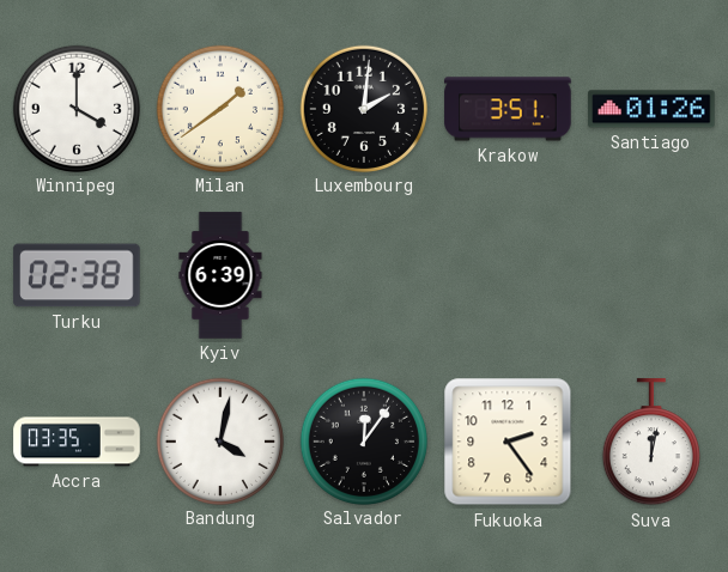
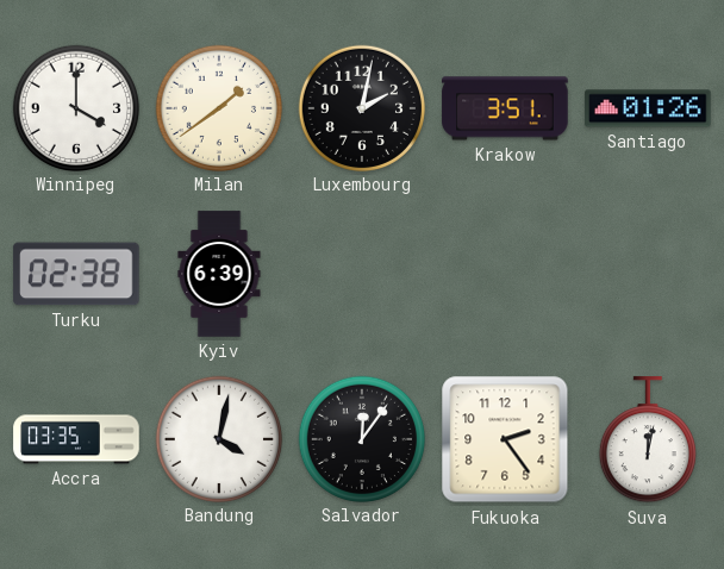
Luxembourg: 2:01 -> 2:02 (361, 107)
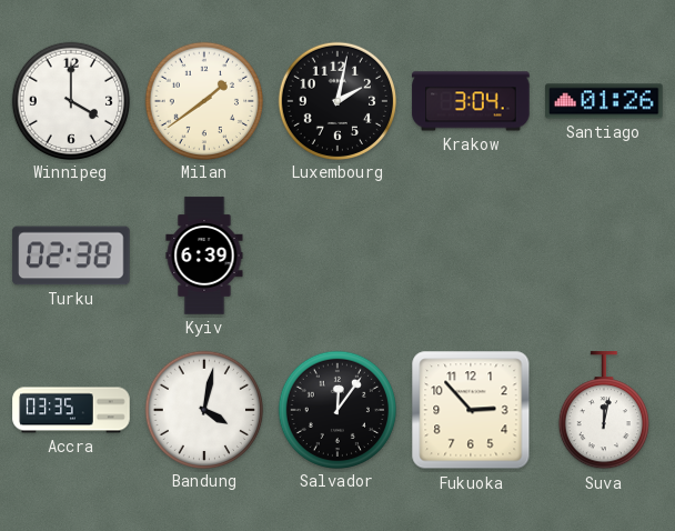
Krakow: 3:51 -> 3:04 (471, 101)
Fukuoka: 2:24 -> 2:53 (471, 410)
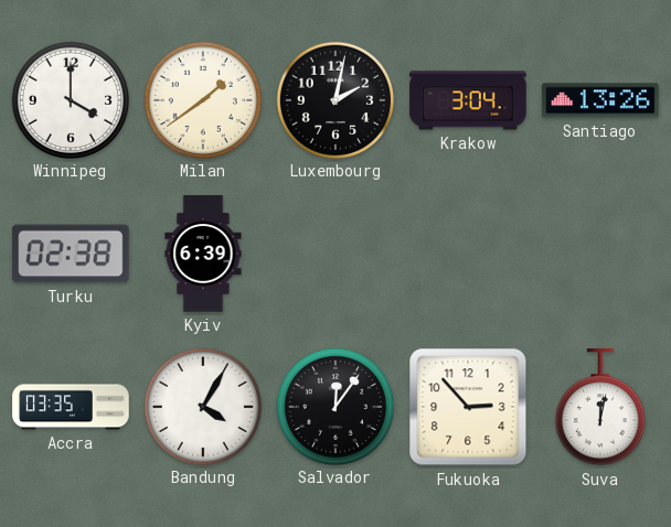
Santiago: 01:26 -> 13:26 (600, 100)
Bandung: 4:02 -> 4:05 (202, 406)
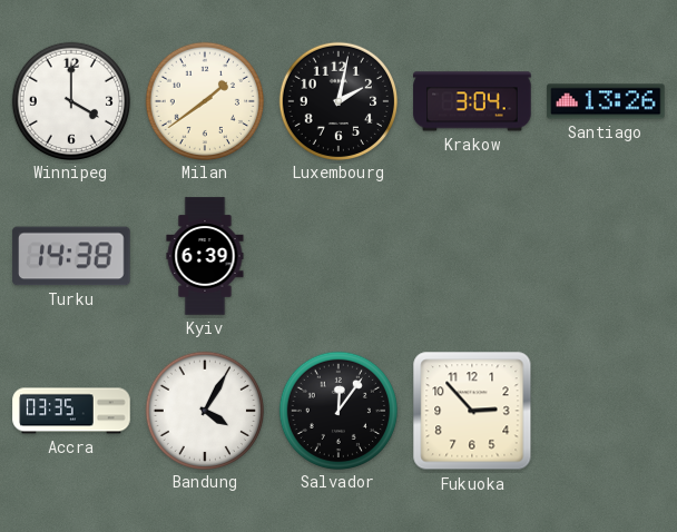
Turku: 02:38 -> 14:38 (71, 256)
Suva: 12:02 -> none (600, 408)
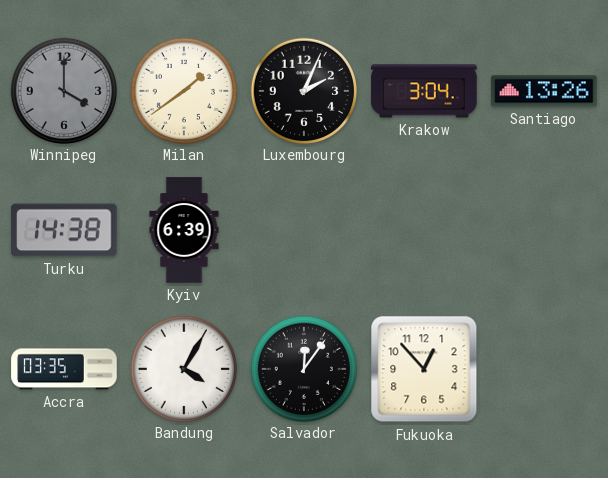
Winnipeg dial: white -> grey (63, 90)
Luxembourg: 2:02 -> 2:04 (303, 90)
Fukuoka: 2:53 -> 12:53 (424, 369)
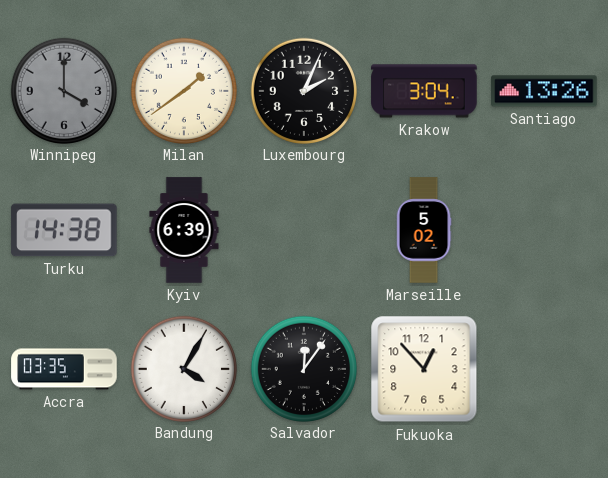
Marseille: none -> 5:02 (424, 230)
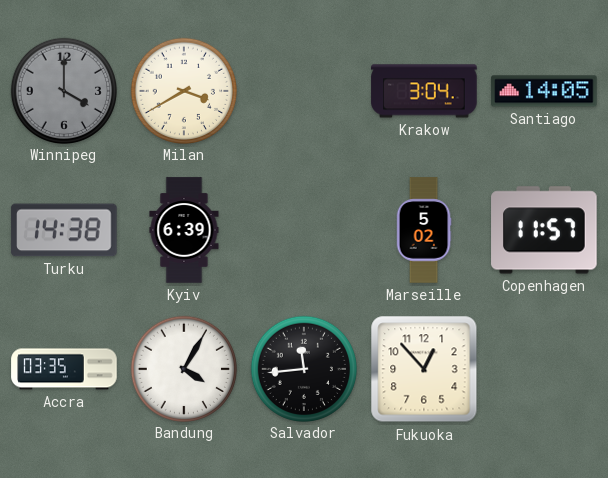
Milan: 1:39 -> 3:40 (183, 90)
Luxembourg: 2:04 -> none (303, 90)
Santiago: 13:26 -> 14:05 (544, 91)
Copenhagen: none -> 11:57 (544, 230)
Salvador: 12:06 -> 11:44 (303, 368)
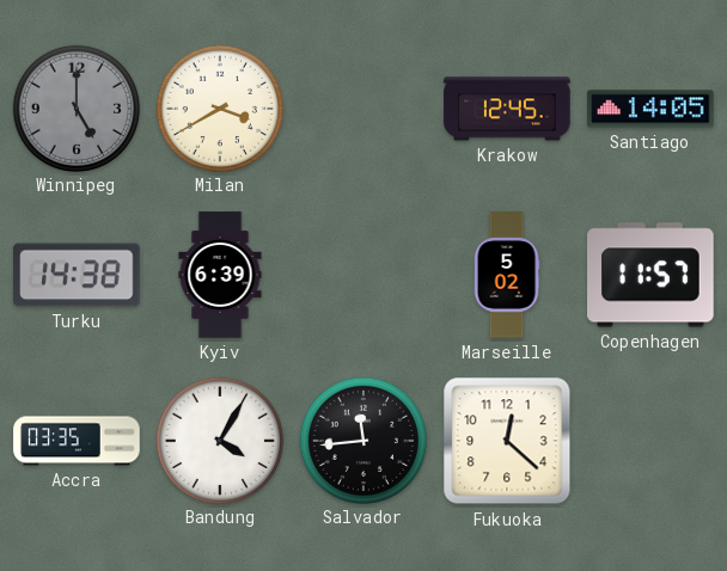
Winnipeg: 4:00 -> 5:00 (75, 108)
Krakow: 3:04 -> 12:45 (507, 109)
Fukuoka: 12:53 -> 12:22 (507, 441)
